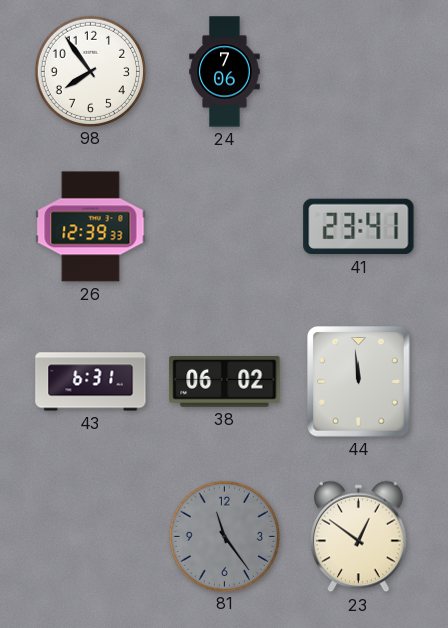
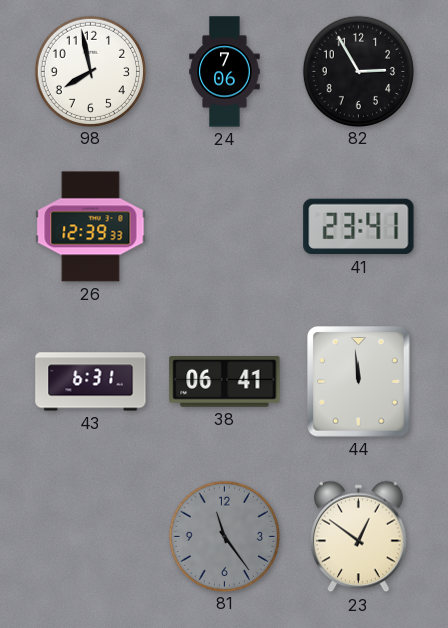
98: 7:54 -> 7:58 (90, 71)
82: none -> 2:55 (358, 71)
38: 06:02 -> 06:41 (225, 382)
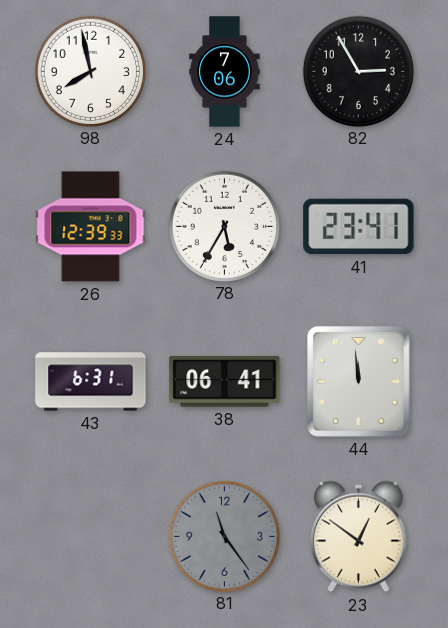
78: none -> 5:35 (224, 226)
